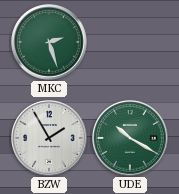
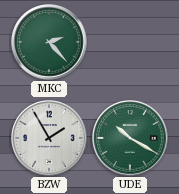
MKC: 2:27 -> 2:23 (49, 42)
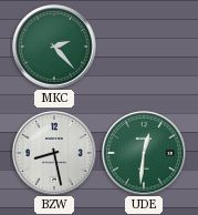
BZW: 1:55 -> 8:28 (54, 153)
UDE: 10:20 -> 12:31 (144, 153)
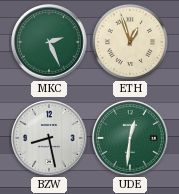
MKC: 2:23 -> 2:26 (49, 42)
ETH: none -> 12:57 (130, 42)
